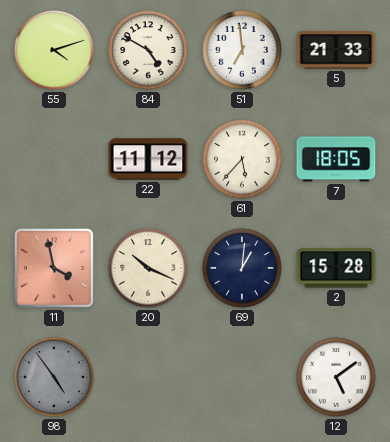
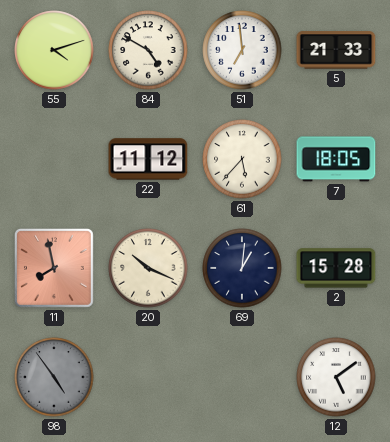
11: 3:58 -> 7:58 (54, 268)
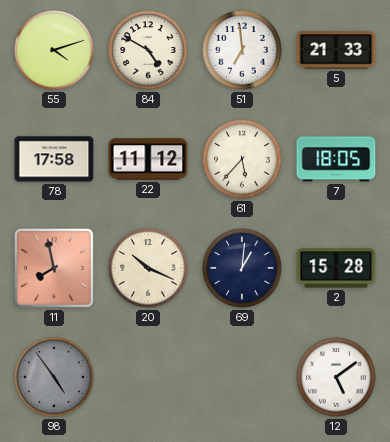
78: none -> 17:58 (54, 159)
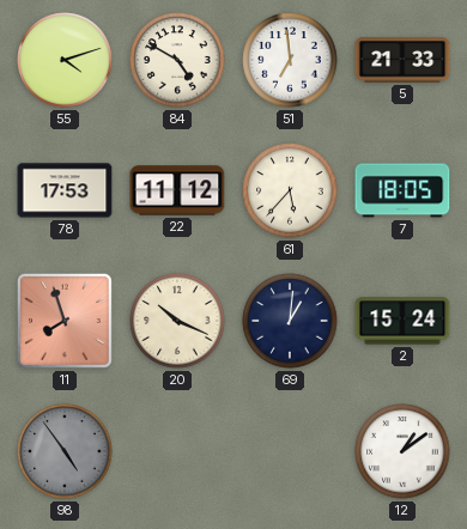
78: 17:58 -> 17:53 (65, 190)
11: 7:58 -> 7:57 (65, 321)
2: 15:28 -> 15:24 (402, 321)
12: 5:09 -> 1:09 (402, 451)
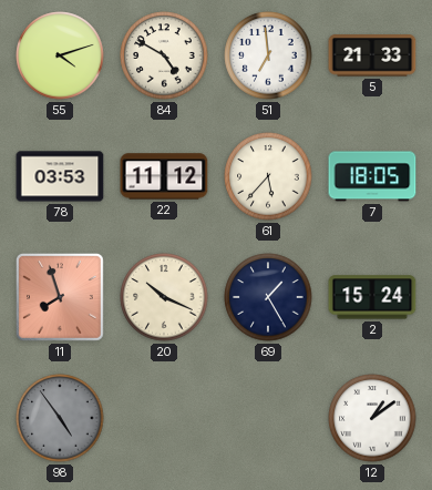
78: 17:53 -> 03:53 (60, 176)
69: 1:01 -> 1:25 (268, 297)
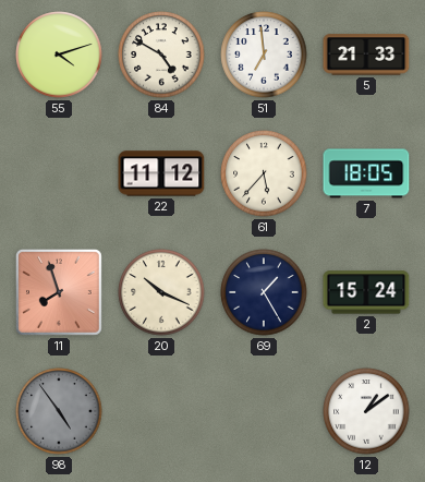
78: 03:53 -> none (60, 176)
